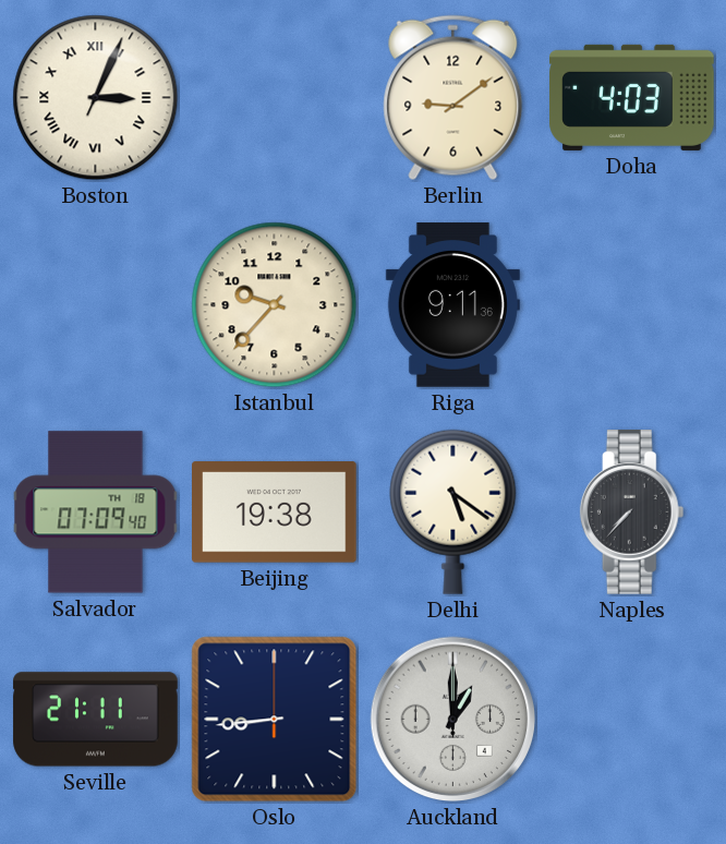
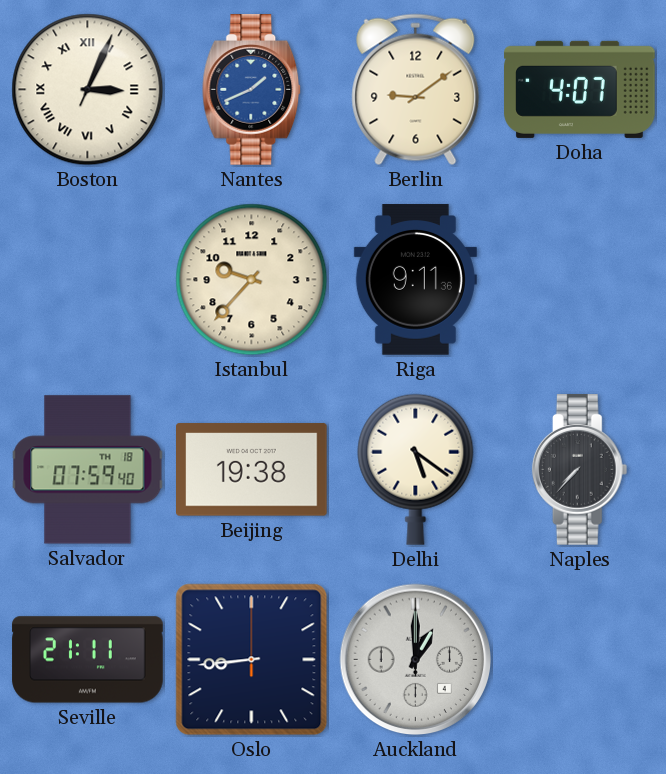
Nantes: none -> 1:41 (252, 90)
Doha: 4:03 -> 4:07 (580, 89)
Salvador: 07:09 -> 07:59 (88, 470)
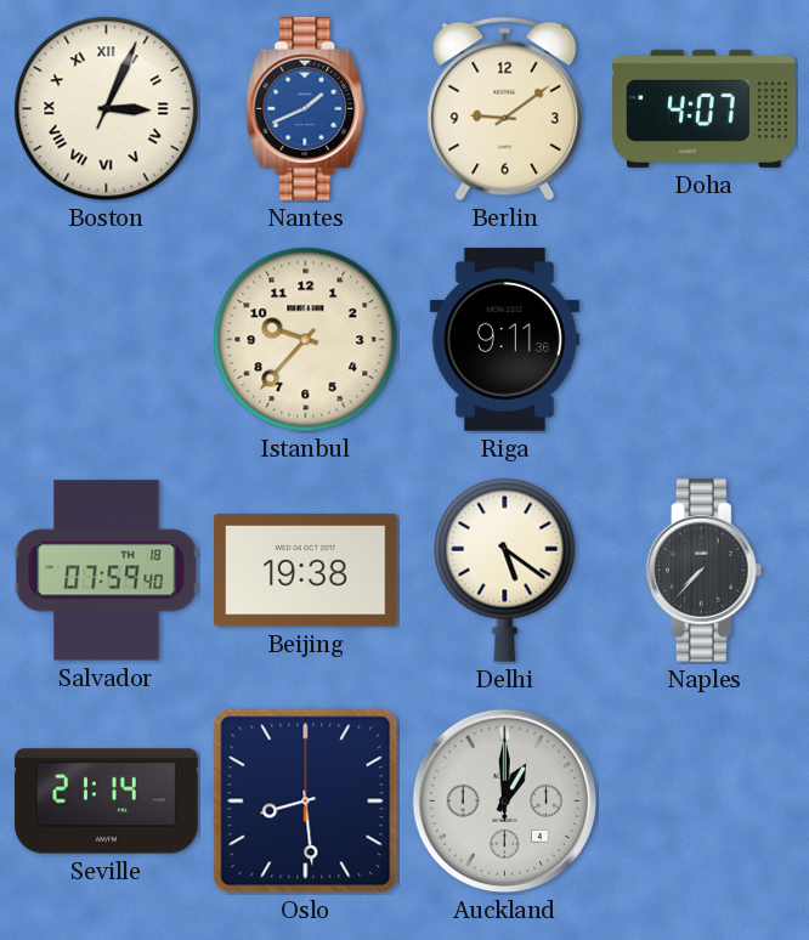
Seville: 21:11 -> 21:14 (107, 802)
Oslo: 8:44 -> 8:29 (306, 802)
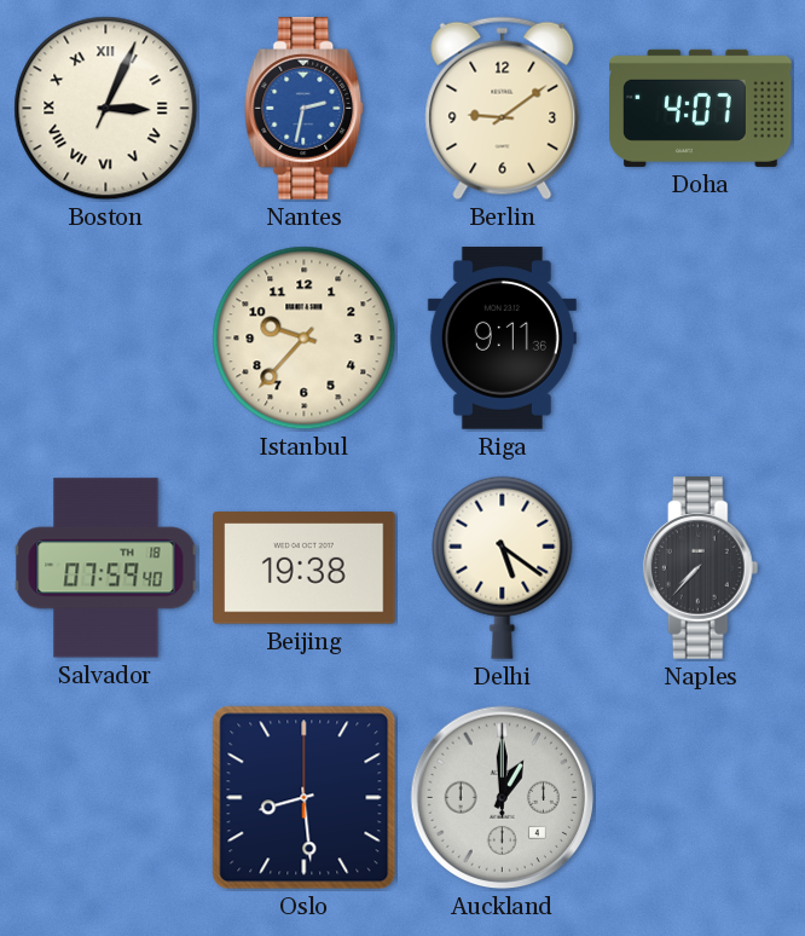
Nantes: 1:41 -> 2:32 (305, 109)
Seville: 21:14 -> none (107, 802)
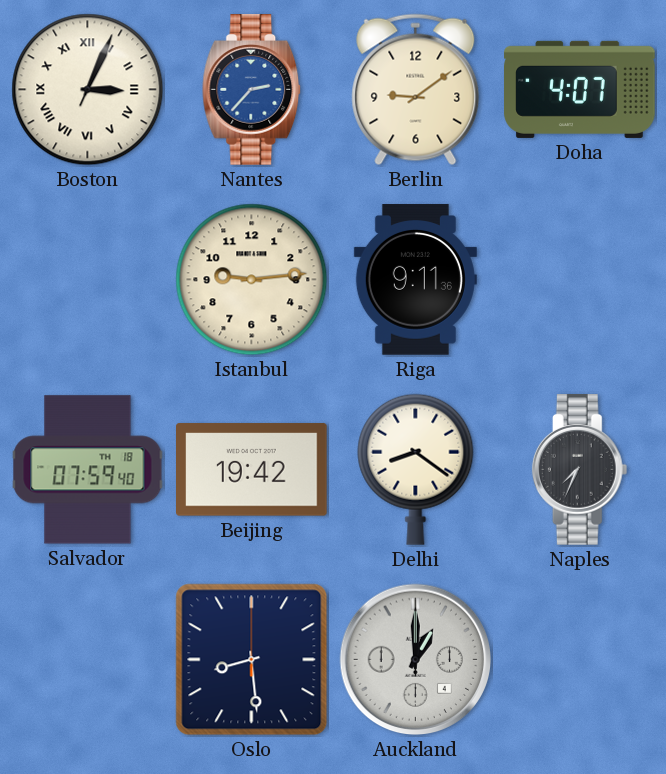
Nantes: 2:32 -> 2:37 (252, 90)
Istanbul: 9:37 -> 9:14 (252, 280)
Beijing: 19:38 -> 19:42 (252, 470)
Delhi: 5:21 -> 8:21 (416, 469)
Naples: 7:37 -> 7:34 (580, 470)
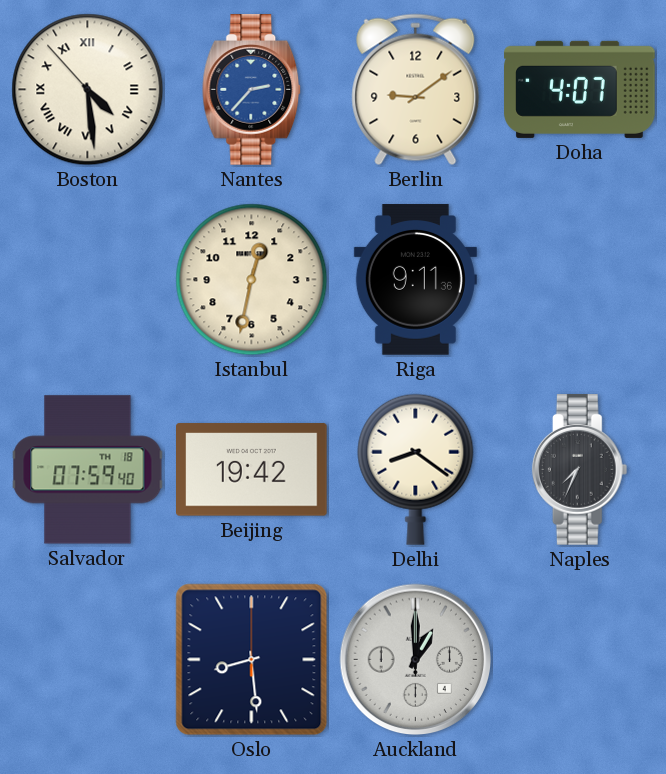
Boston: 3:04 -> 4:28 (88, 90)
Istanbul: 9:14 -> 12:32 (252, 280)
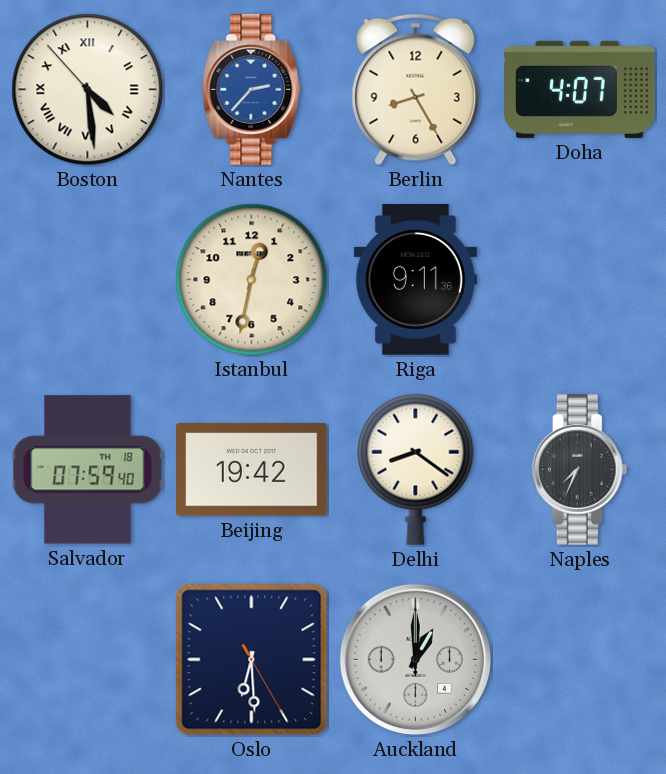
Berlin: 9:09 -> 8:25 (416, 90)
Oslo: 8:29 -> 6:29 (252, 660)
